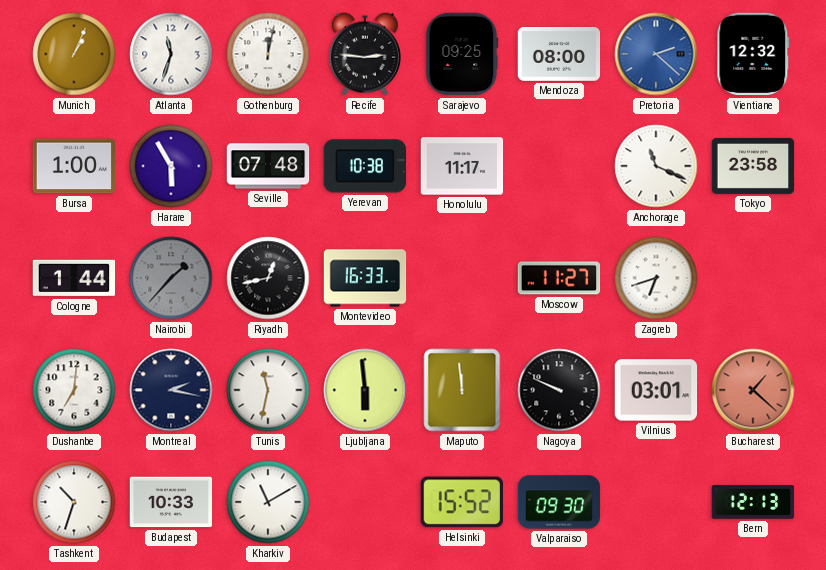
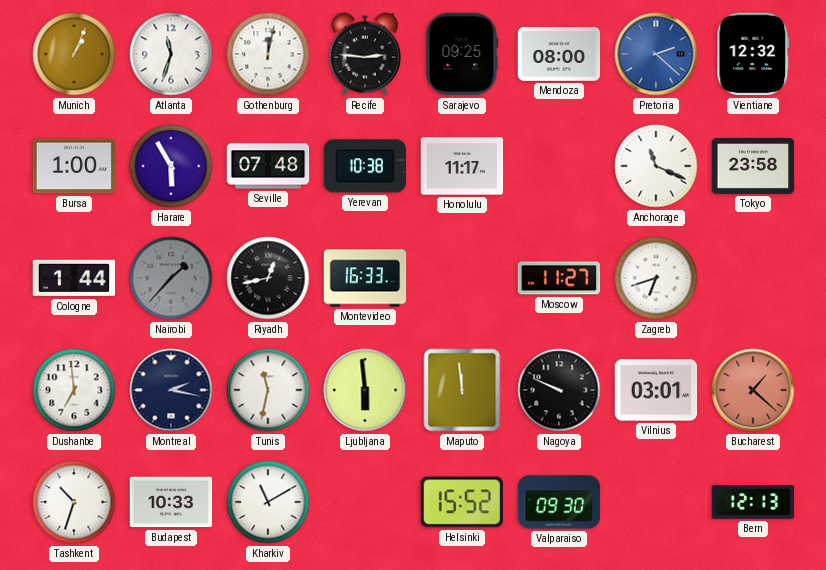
Dushanbe: 7:01 -> 6:59 (74, 390)
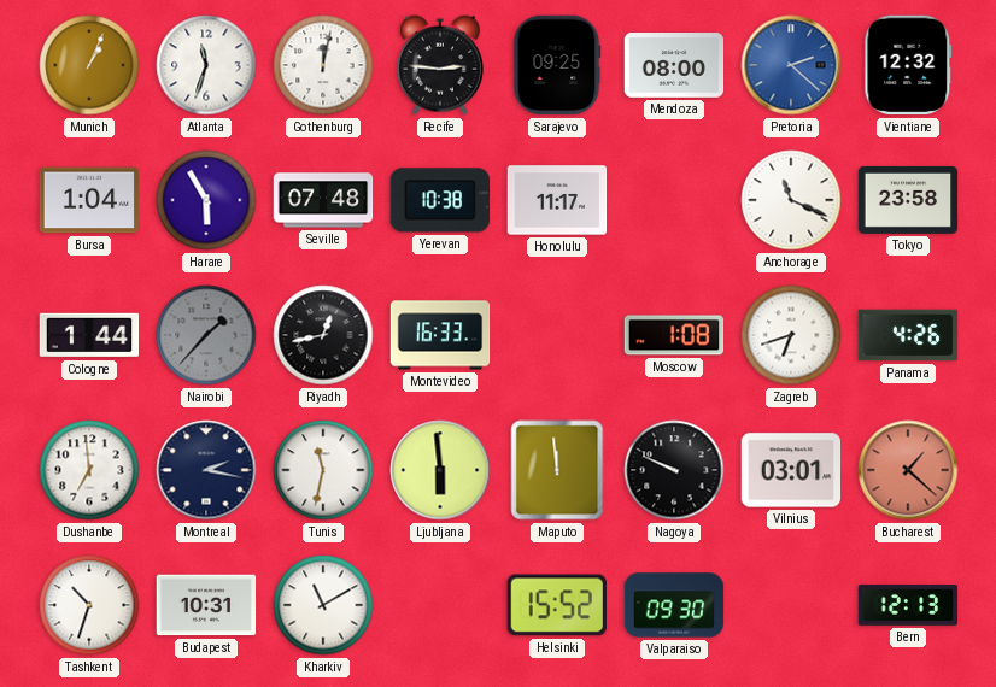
Bursa: 1:00 -> 1:04 (89, 200)
Moscow: 11:27 -> 1:08 (674, 335)
Panama: none -> 4:26 (908, 335)
Budapest: 10:33 -> 10:31 (206, 605)
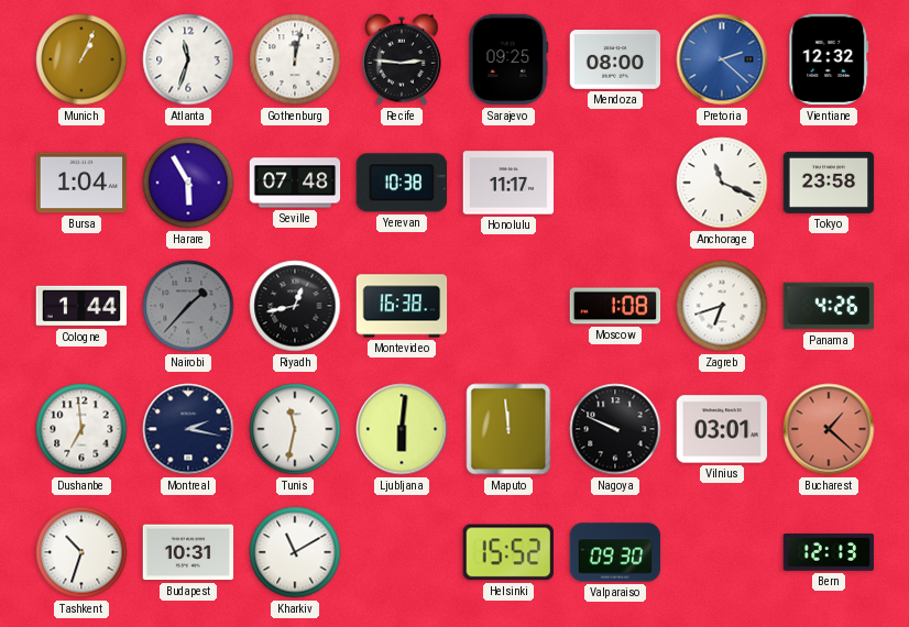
Montevideo: 16:33 -> 16:38 (402, 306)
Ljubljana: 5:59 -> 6:01 (402, 429)
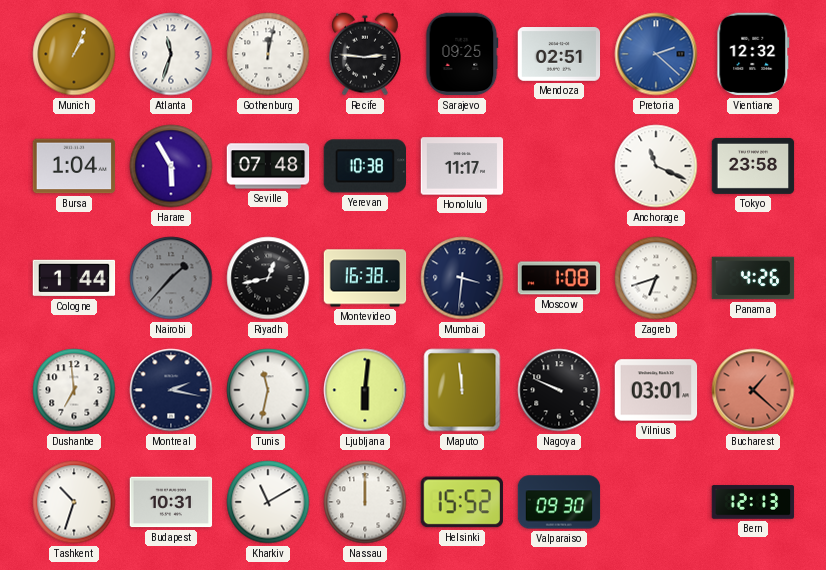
Mendoza: 08:00 -> 02:51 (559, 55)
Mumbai: none -> 3:31 (462, 278)
Nassau: none -> 12:00 (365, 502)
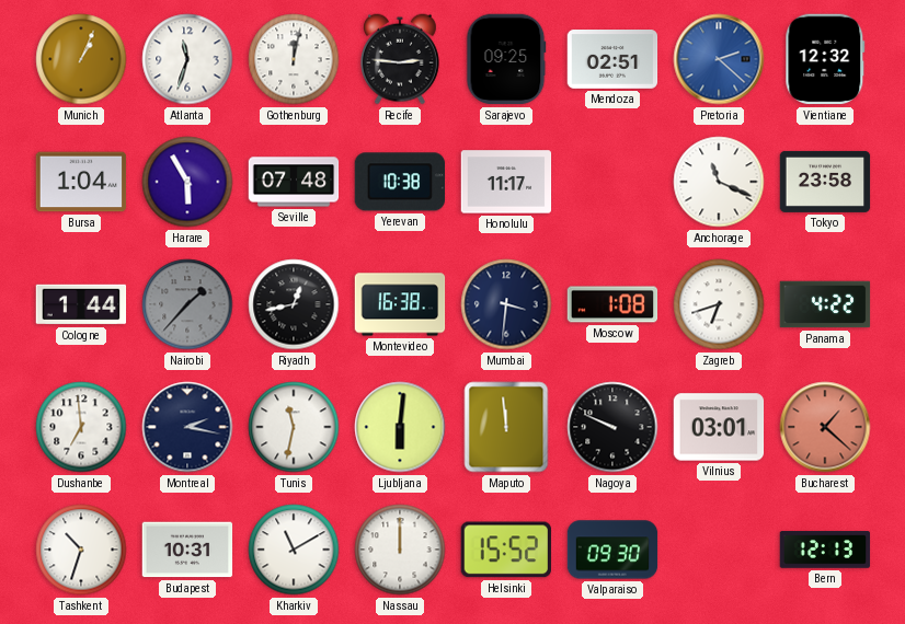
Panama: 4:26 -> 4:22 (825, 304)
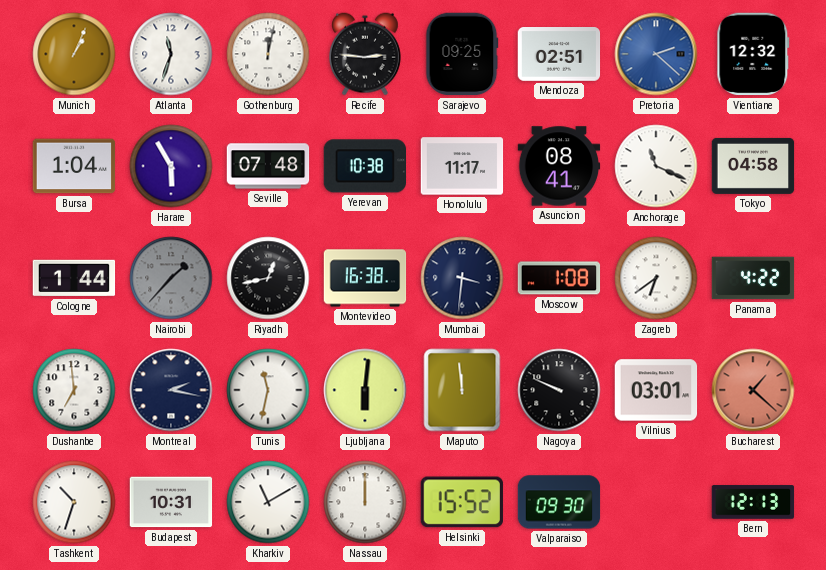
Asuncion: none -> 08:41 (559, 166)
Tokyo: 23:58 -> 04:58 (753, 166)
Zagreb: 6:42 -> 6:39 (656, 278)
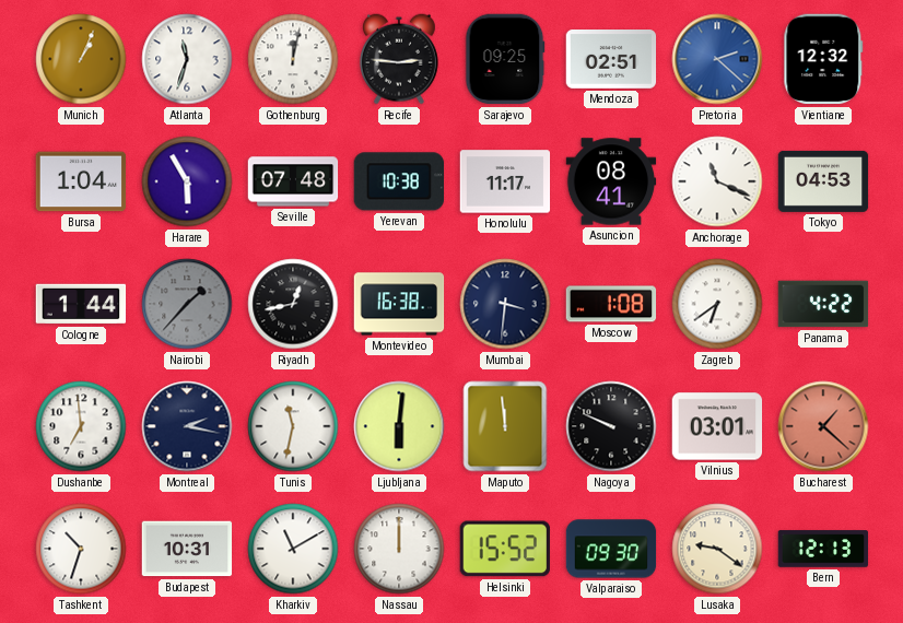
Tokyo: 04:58 -> 04:53 (823, 181)
Lusaka: none -> 9:21 (717, 549)
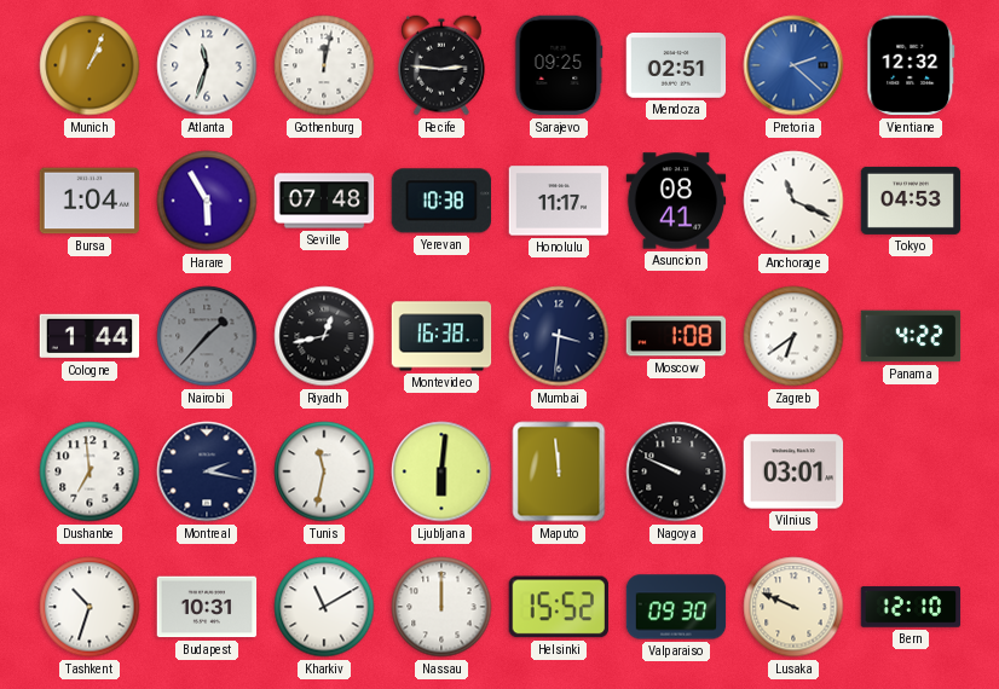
Bucharest: 1:22 -> none (823, 426)
Lusaka: 9:21 -> 9:49 (793, 607)
Bern: 12:13 -> 12:10 (911, 607)
